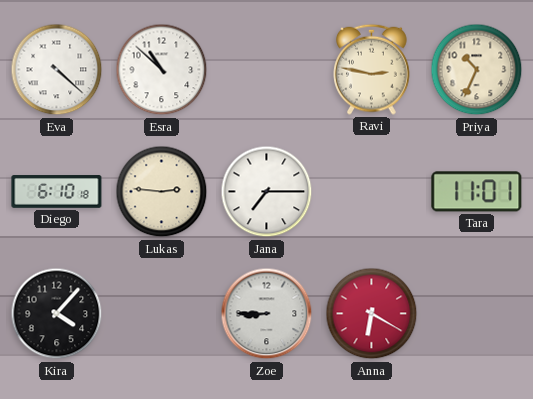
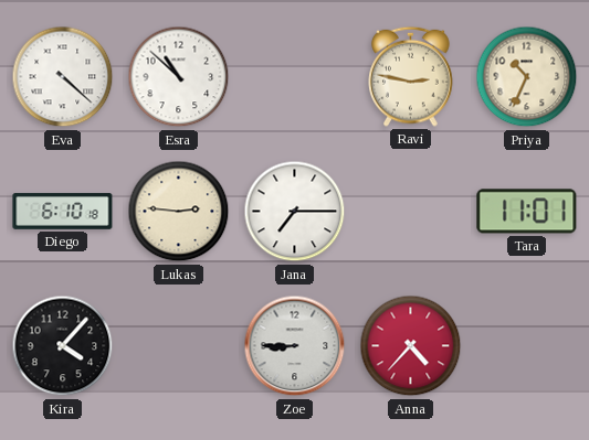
Anna: 6:20 -> 4:37 (411, 346)
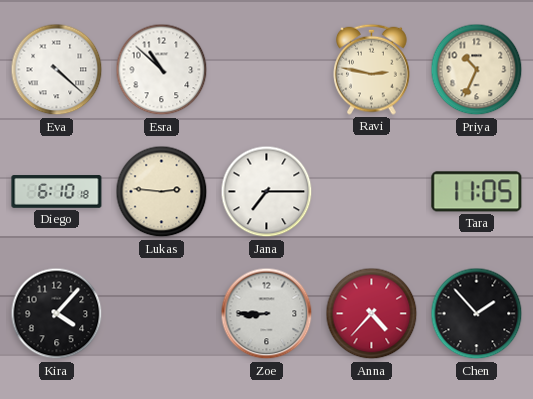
Tara: 11:01 -> 11:05 (477, 192)
Chen: none -> 1:53 (477, 314)
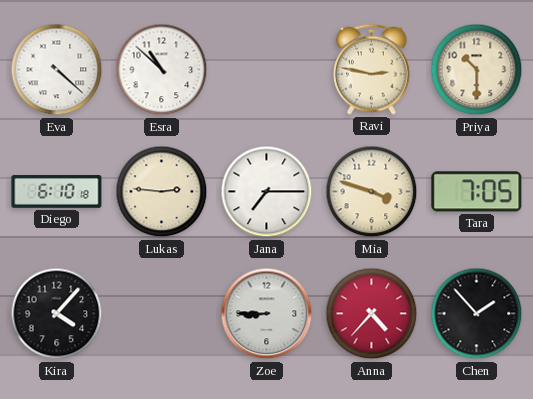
Priya: 10:34 -> 10:30 (477, 70)
Mia: none -> 3:48 (372, 192)
Tara: 11:05 -> 7:05 (477, 192)
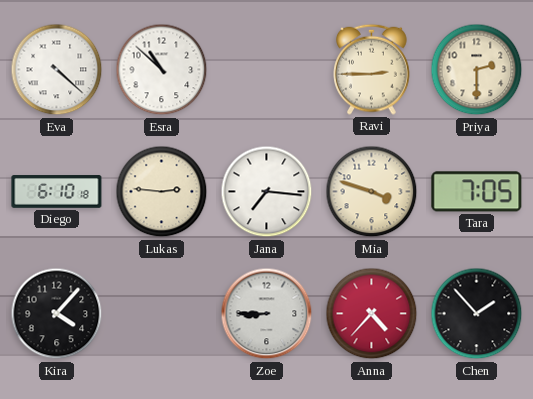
Ravi: 2:47 -> 2:45 (372, 69)
Priya: 10:30 -> 2:30 (477, 70)
Jana: 7:15 -> 7:16 (267, 192)
